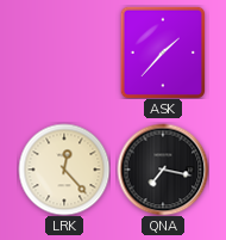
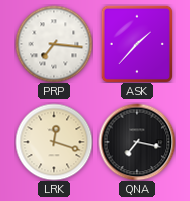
PRP: none -> 7:16 (54, 44)
LRK: 12:23 -> 12:18 (54, 142)
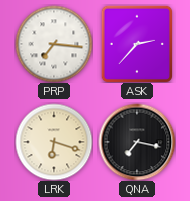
ASK: 1:37 -> 2:37 (136, 44)
LRK: 12:18 -> 6:18 (54, 142)
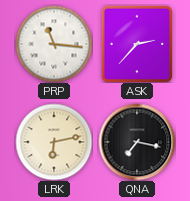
PRP: 7:16 -> 11:16 (54, 44)
LRK: 6:18 -> 6:13 (54, 142)
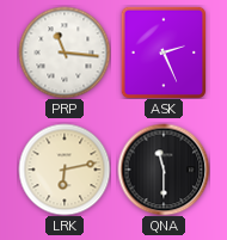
ASK: 2:37 -> 2:26 (162, 53)
QNA: 7:17 -> 11:30 (164, 170)
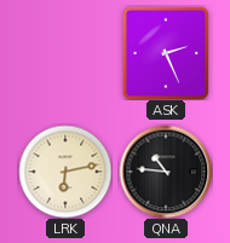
PRP: 11:16 -> none (65, 53)
QNA: 11:30 -> 10:46 (166, 172)
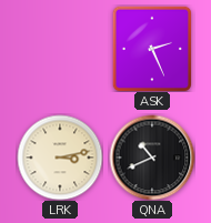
LRK: 6:13 -> 3:13 (60, 158)
QNA: 10:46 -> 10:41 (152, 158)
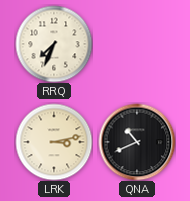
RRQ: none -> 7:34 (54, 44)
ASK: 2:26 -> none (151, 49)
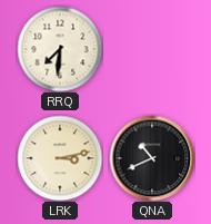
RRQ: 7:34 -> 7:31 (60, 49)
